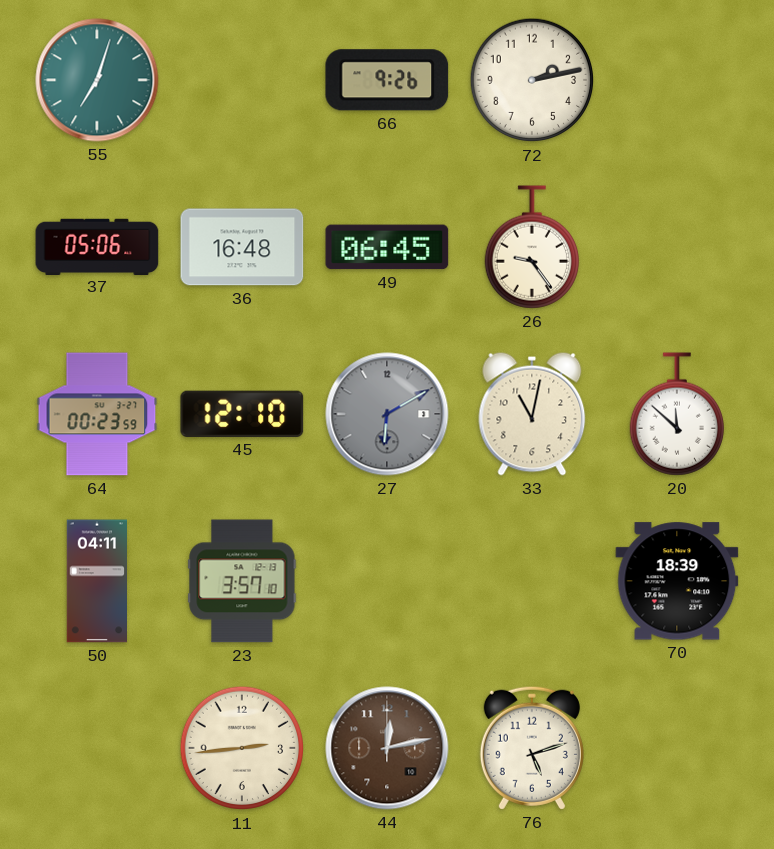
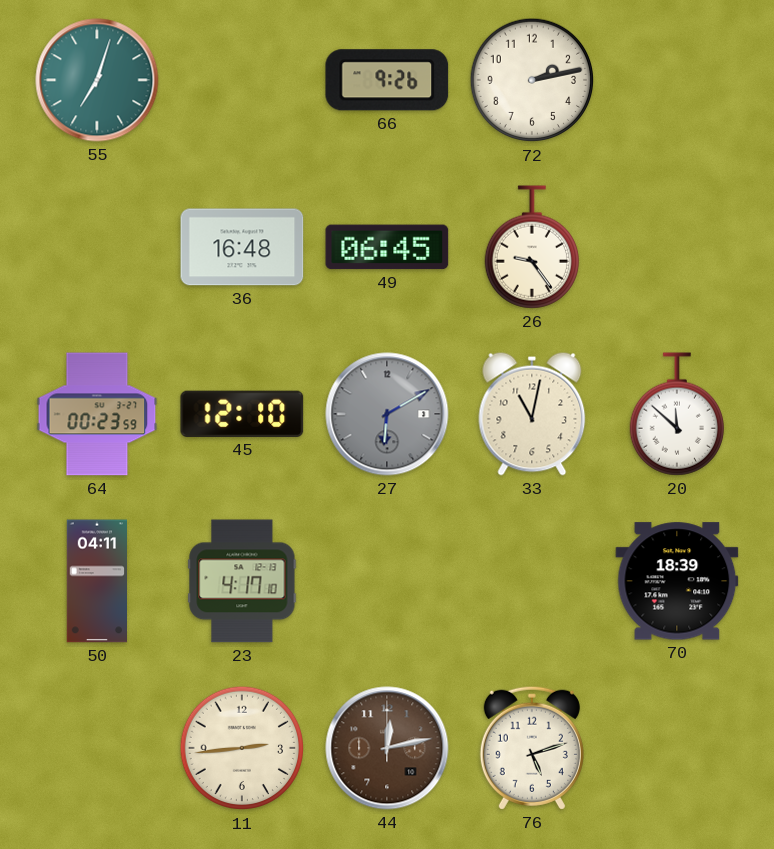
37: 05:06 -> none (97, 246)
23: 3:57 -> 4:17 (242, 581)
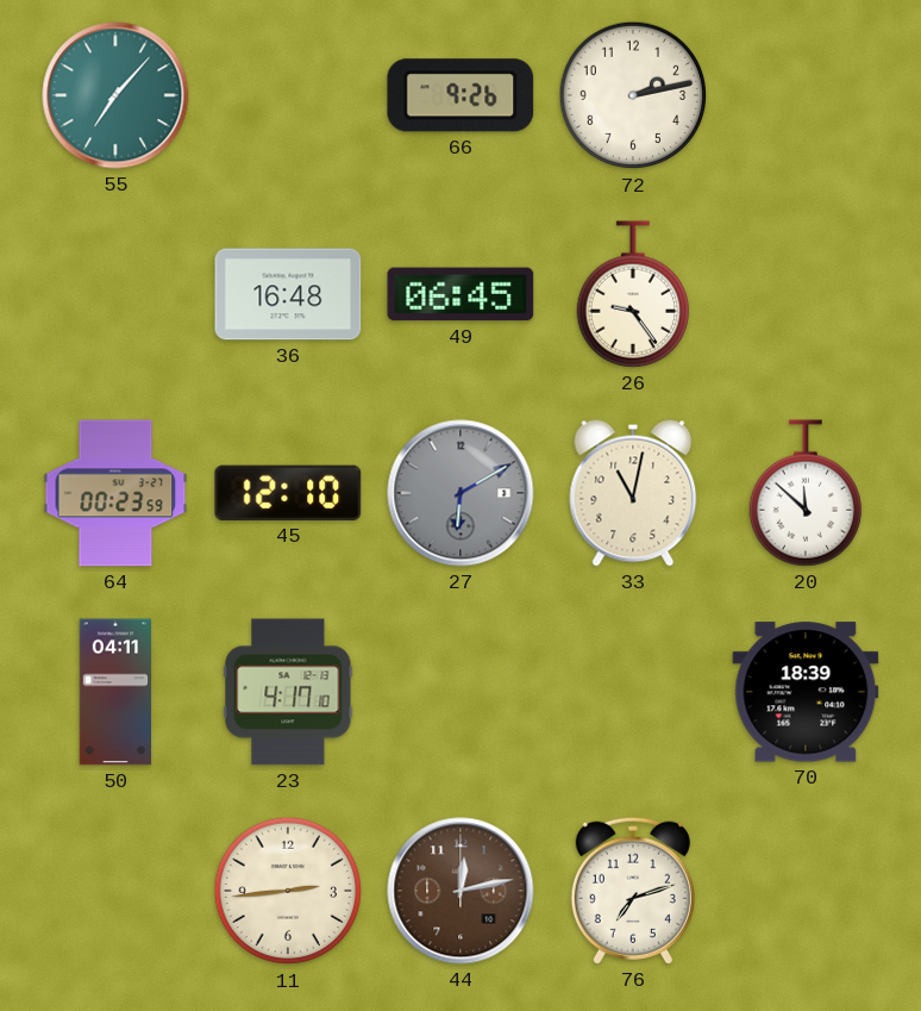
55: 7:03 -> 7:07 (115, 95)
76: 5:12 -> 7:12 (633, 891)
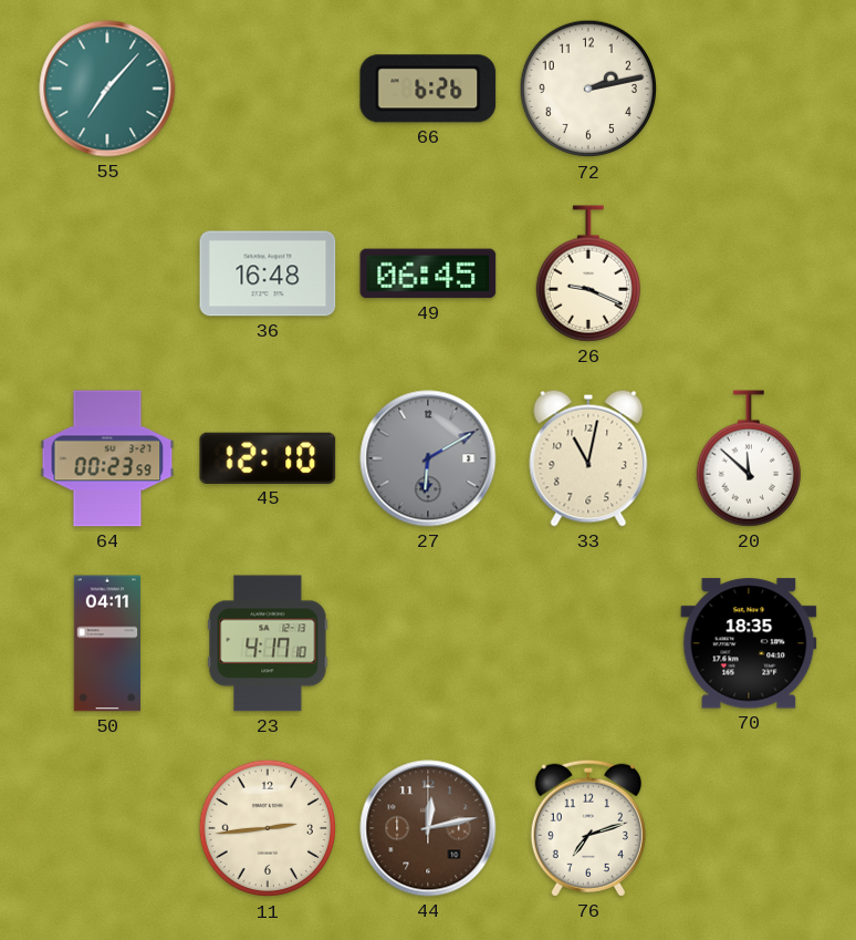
66: 9:26 -> 6:26 (428, 89)
26: 9:24 -> 9:19 (588, 273)
70: 18:39 -> 18:35 (749, 643)
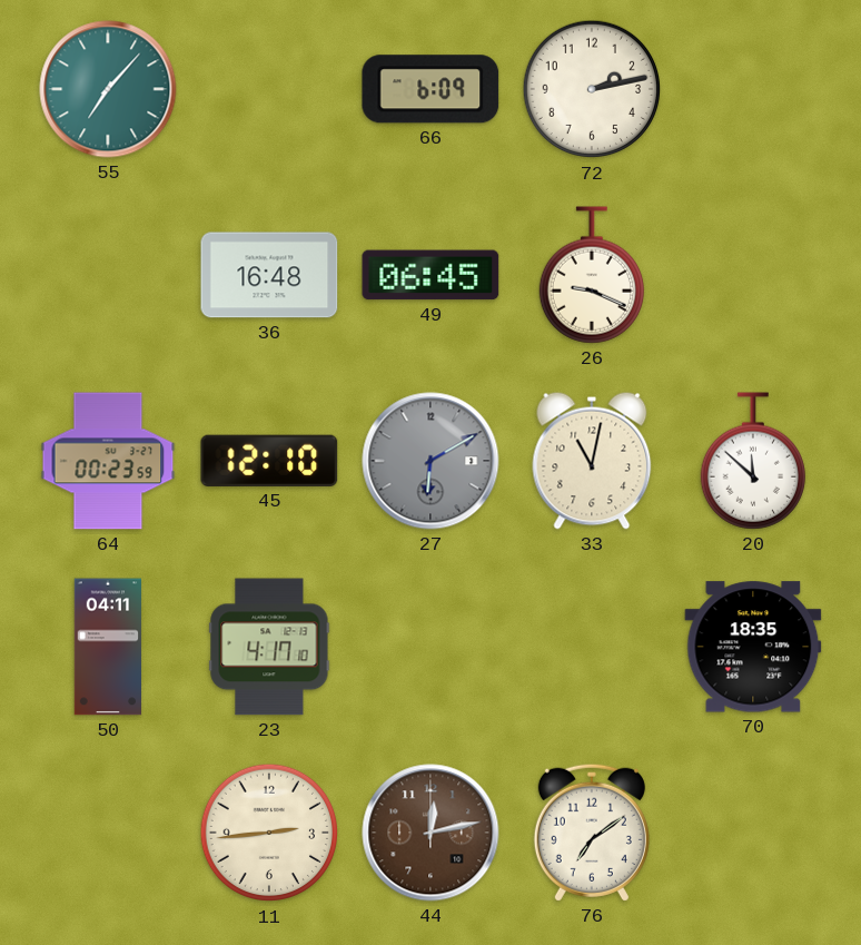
66: 6:26 -> 6:09 (430, 89)
76: 7:12 -> 7:09 (592, 833)
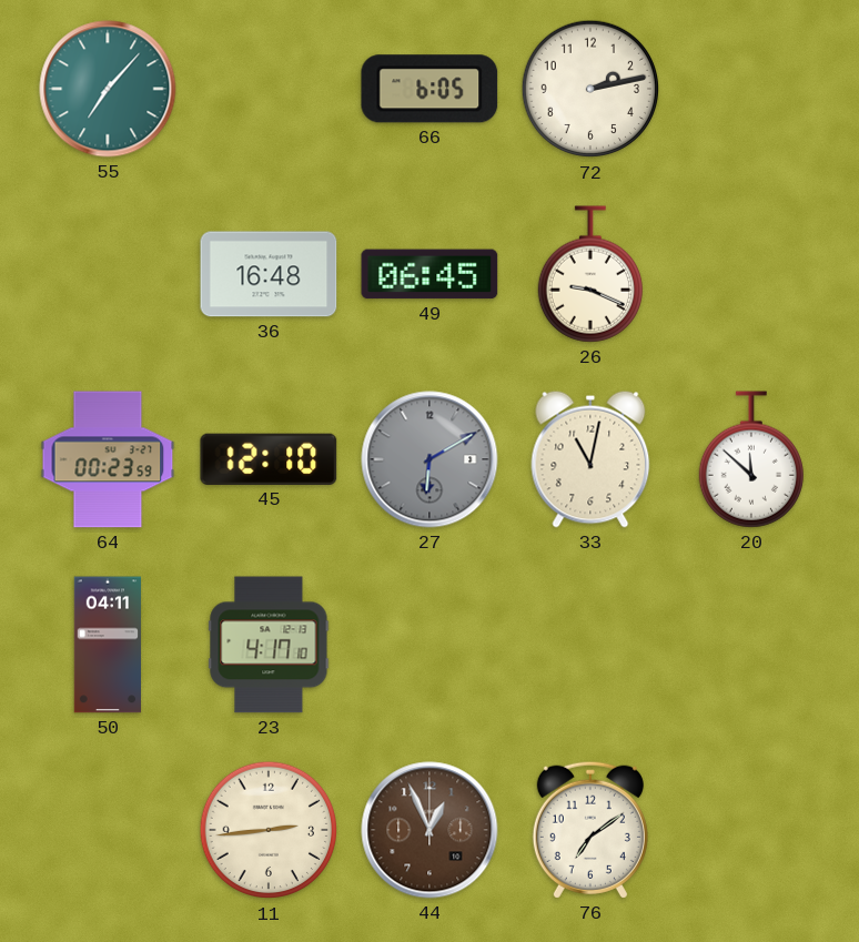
66: 6:09 -> 6:05 (429, 89)
70: 18:35 -> none (753, 647)
44: 12:13 -> 12:56 (429, 830)
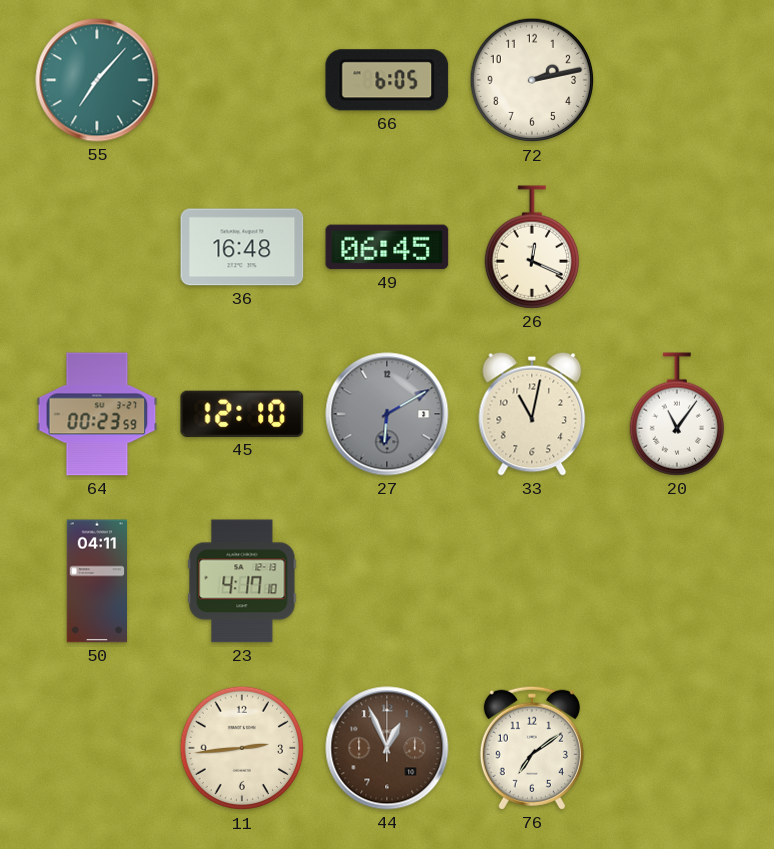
26: 9:19 -> 12:19 (532, 247)
20: 11:52 -> 11:06 (677, 414)
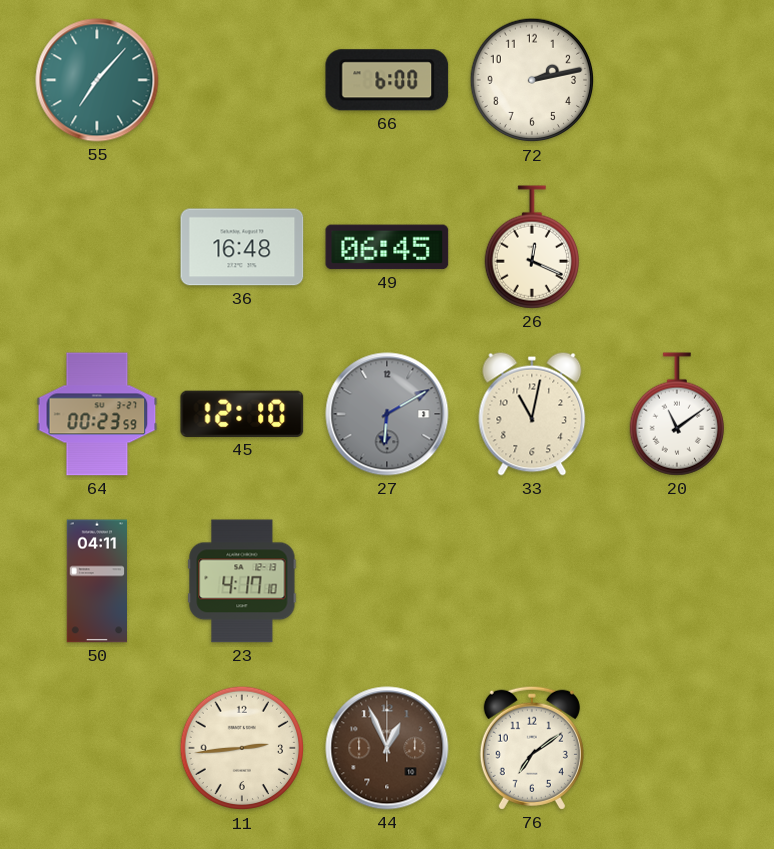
66: 6:05 -> 6:00 (387, 80)
20: 11:06 -> 11:09 (677, 414)
